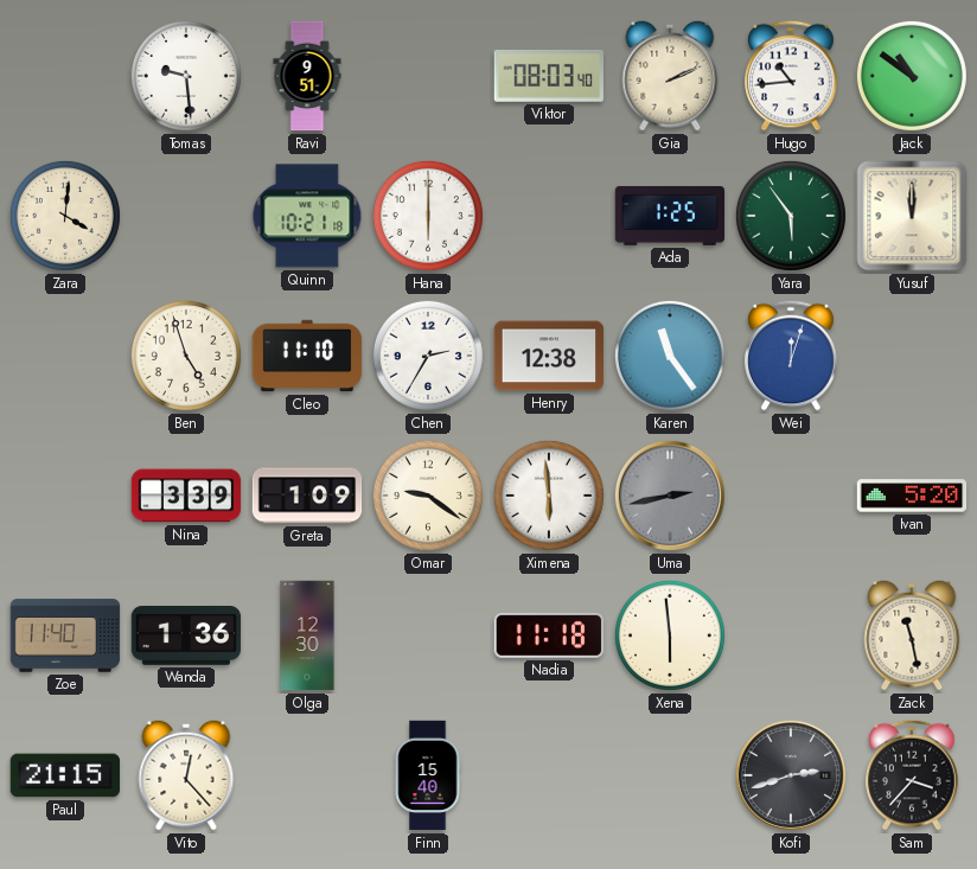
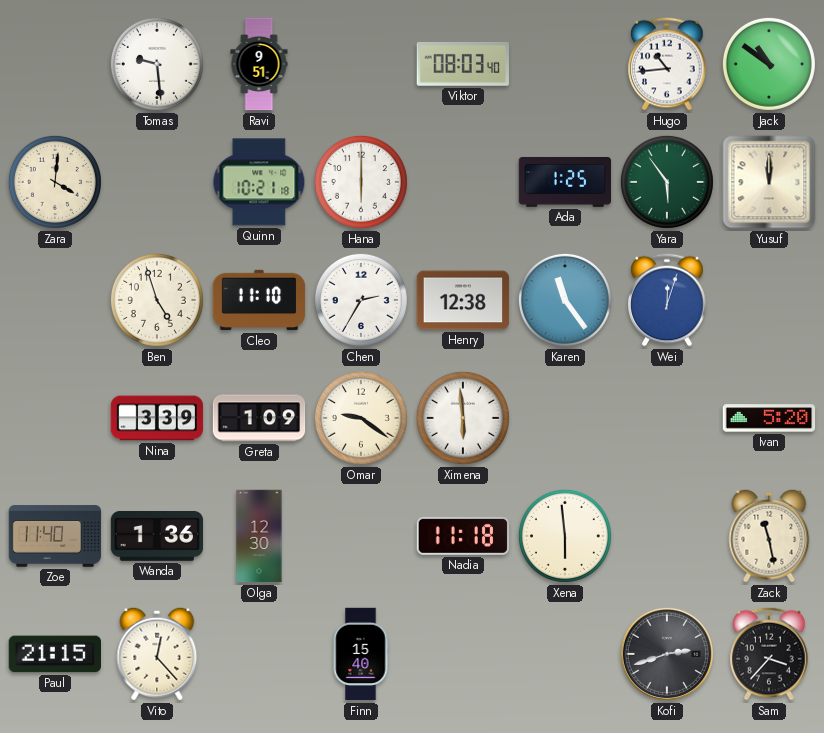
Gia: 2:11 -> none (670, 76)
Uma: 2:43 -> none (670, 496)
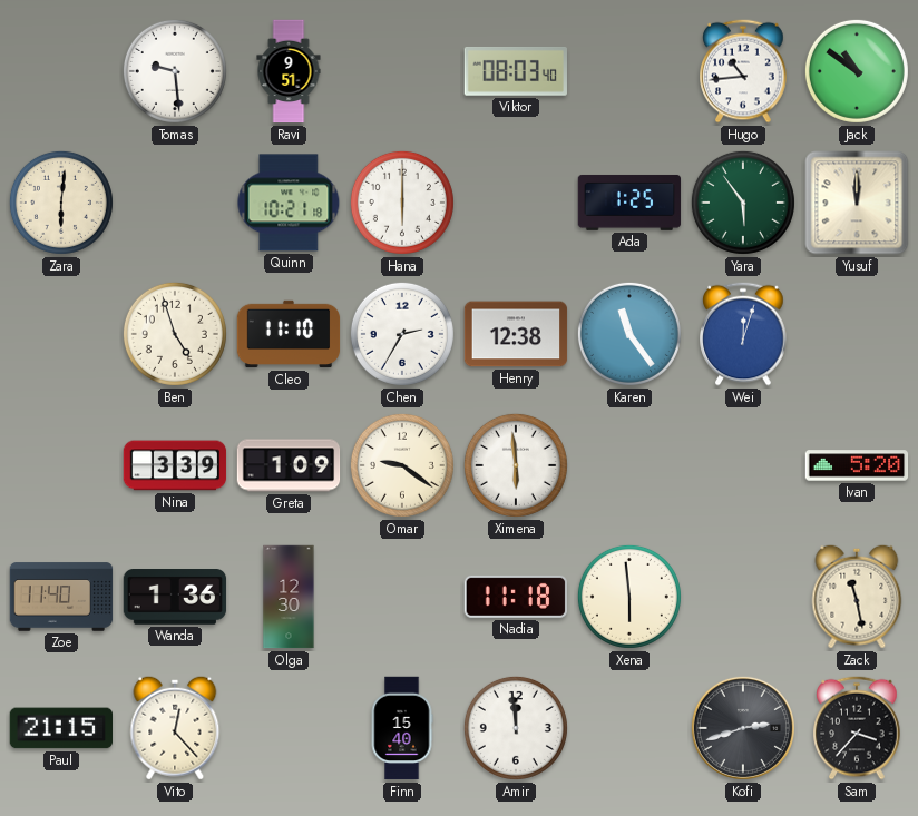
Zara: 4:01 -> 6:01 (61, 203)
Amir: none -> 11:59 (516, 728)
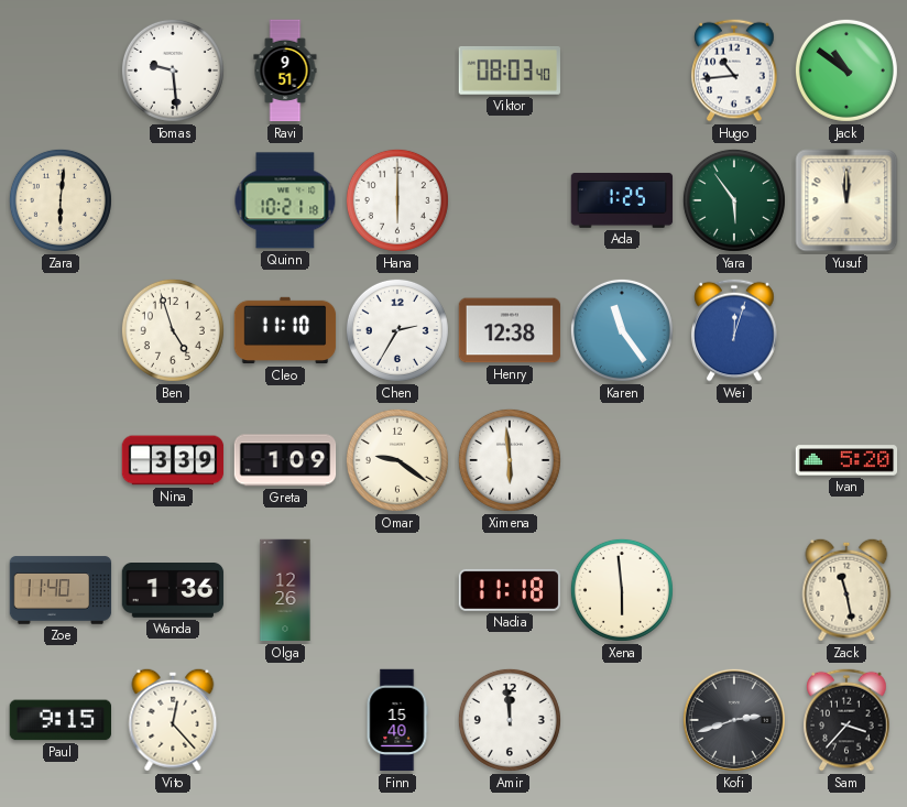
Olga: 12:30 -> 12:26 (285, 590)
Paul: 21:15 -> 9:15 (61, 720)
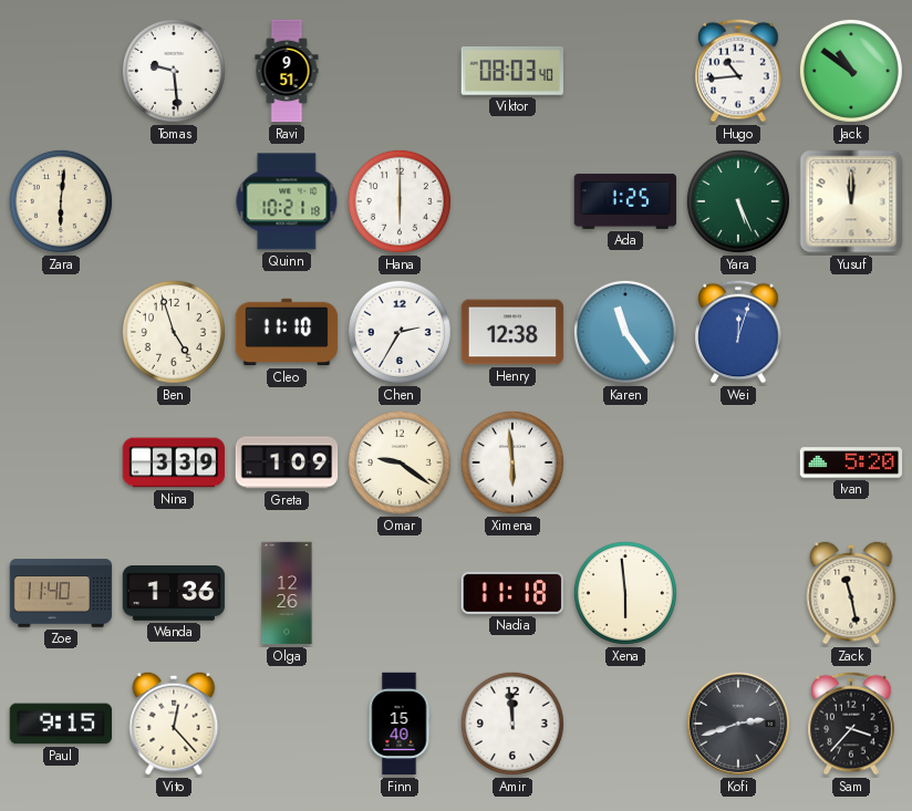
Yara: 5:54 -> 5:26 (738, 201)
